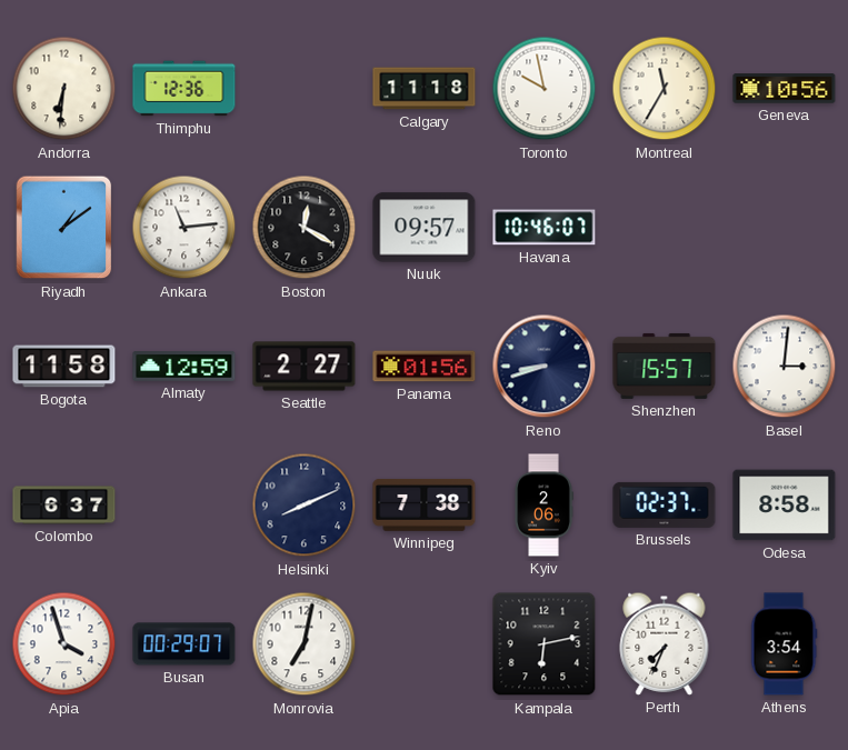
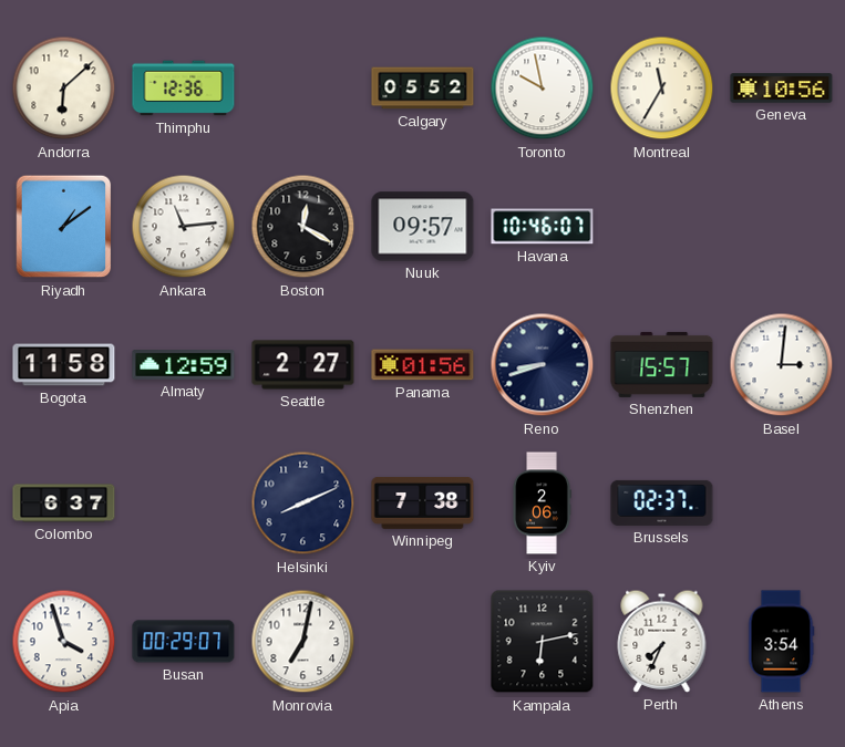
Andorra: 6:31 -> 6:08 (64, 89)
Calgary: 11:18 -> 05:52 (423, 89)
Odesa: 8:58 -> none (785, 506)
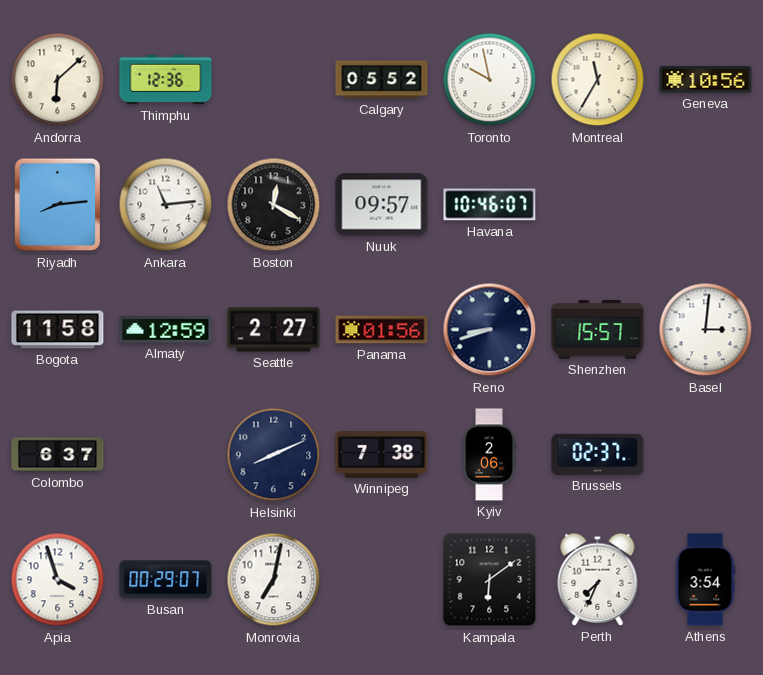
Riyadh: 1:09 -> 8:14 (58, 205)
Kampala: 6:13 -> 6:09 (490, 580)
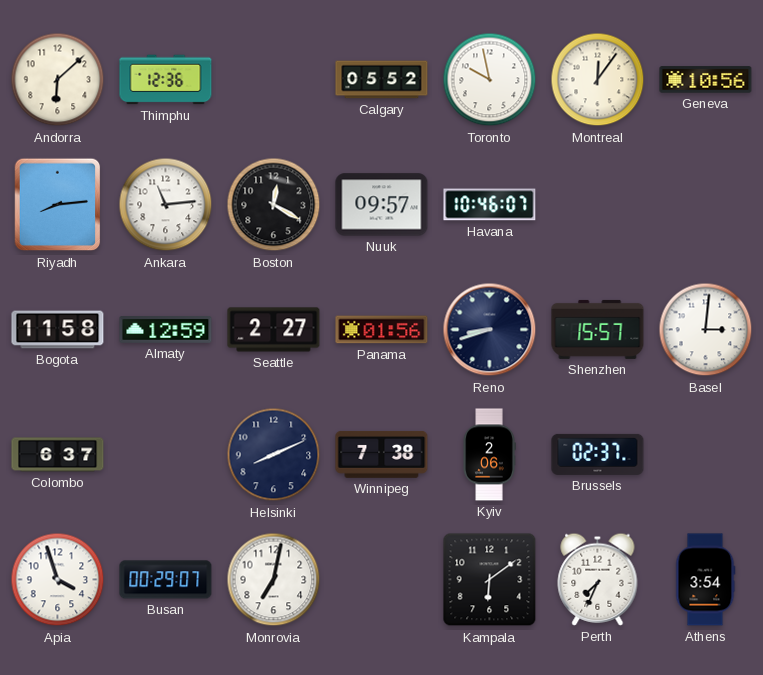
Montreal: 11:35 -> 12:06 (598, 80)
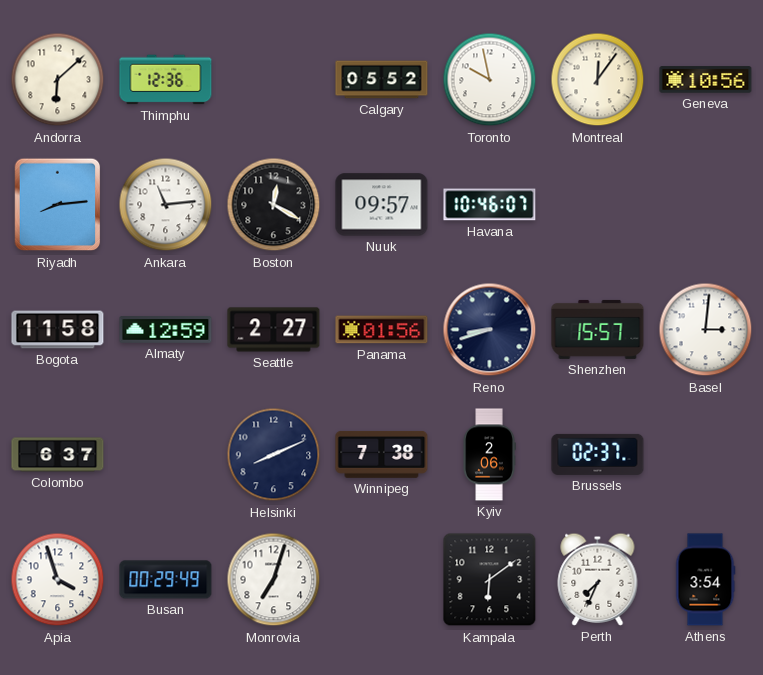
Busan: 00:29:07 -> 00:29:49 (166, 580)
Monrovia: 7:02 -> 7:03 (274, 580)
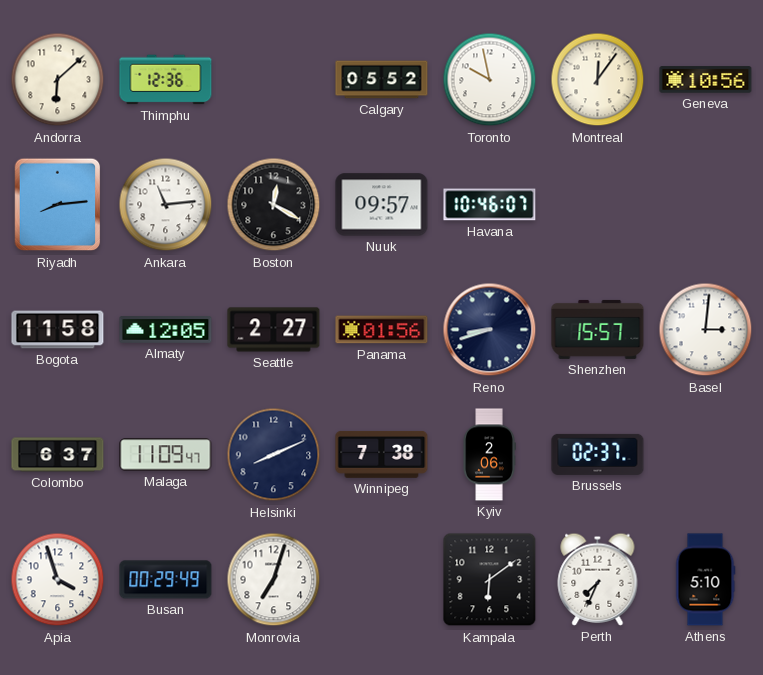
Almaty: 12:59 -> 12:05 (166, 330)
Malaga: none -> 11:09 (166, 455)
Athens: 3:54 -> 5:10 (705, 580)
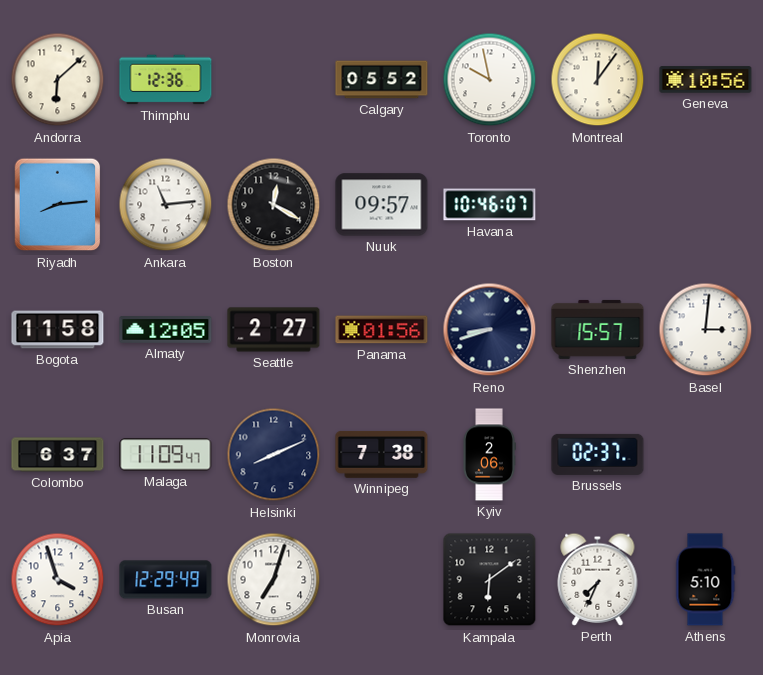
Busan: 00:29 -> 12:29 (166, 580)
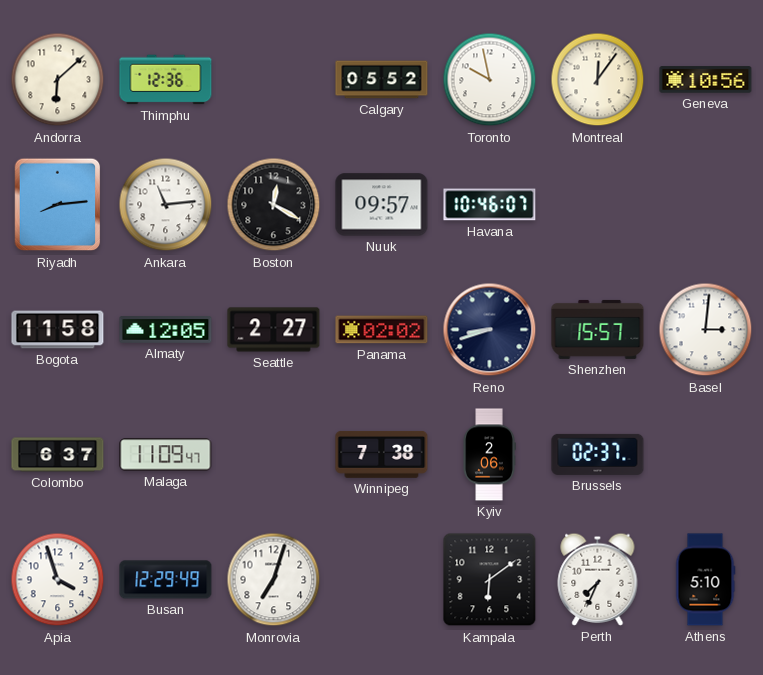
Panama: 01:56 -> 02:02 (382, 330)
Helsinki: 8:11 -> none (274, 455)
